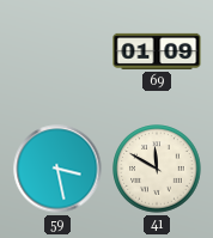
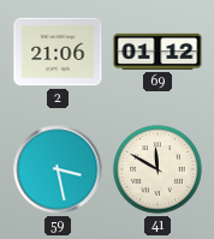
2: none -> 21:06 (58, 52)
69: 01:09 -> 01:12 (157, 52)
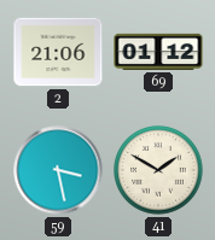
41: 11:50 -> 1:50 (158, 170)
